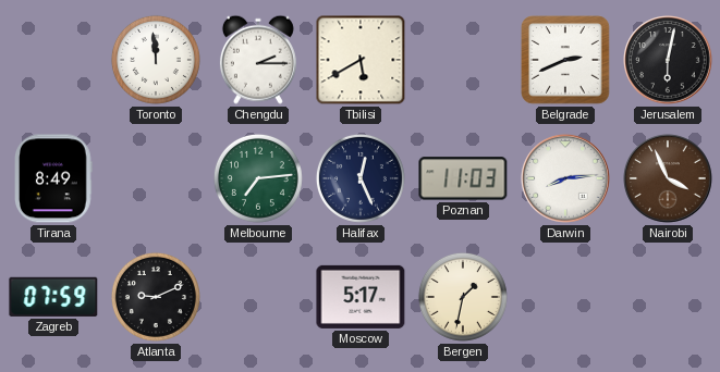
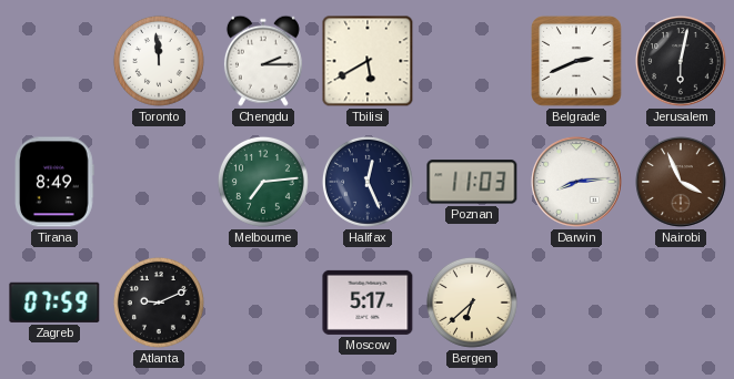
Bergen: 1:32 -> 6:38 (472, 303)
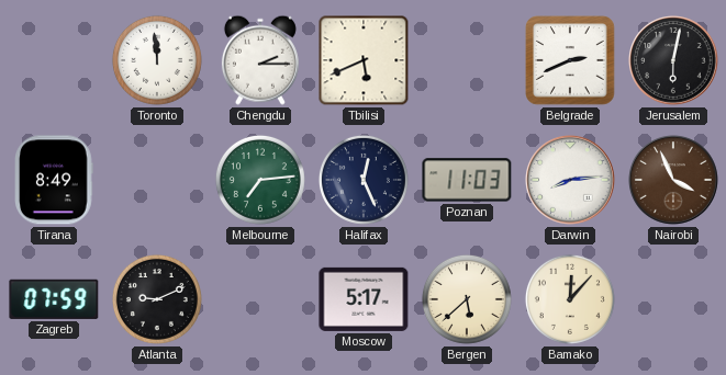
Tbilisi: 5:40 -> 5:41 (364, 60)
Bergen: 6:38 -> 5:38 (467, 299)
Bamako: none -> 12:07 (570, 299)
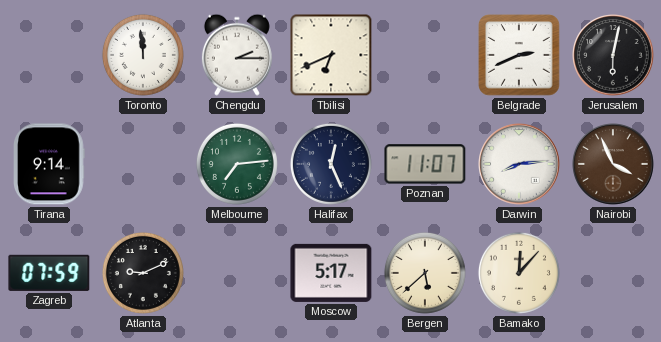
Tbilisi: 5:41 -> 6:41 (331, 55)
Tirana: 8:49 -> 9:14 (50, 164)
Poznan: 11:03 -> 11:07 (425, 164)
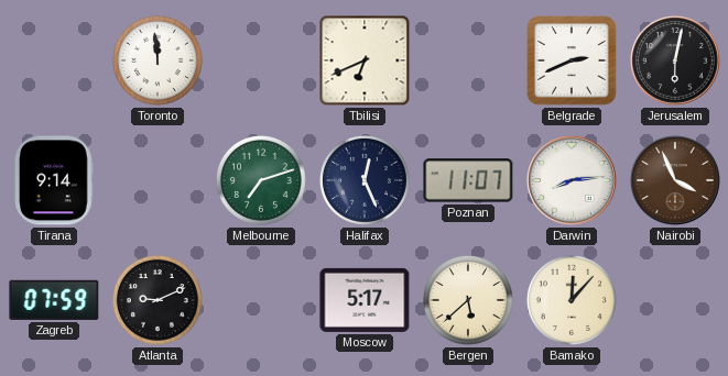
Chengdu: 2:15 -> none (237, 55)
Melbourne: 7:14 -> 7:12 (261, 180)
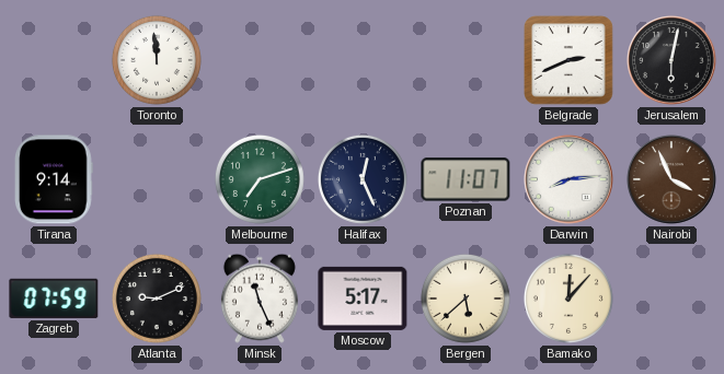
Tbilisi: 6:41 -> none (365, 60)
Minsk: none -> 11:26 (260, 299)
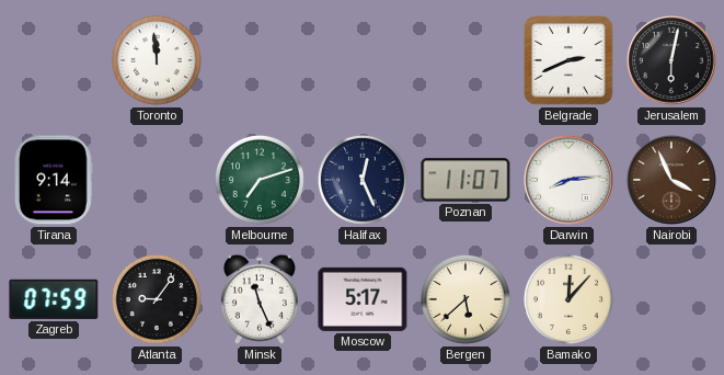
Atlanta: 9:11 -> 9:06 (157, 299)
